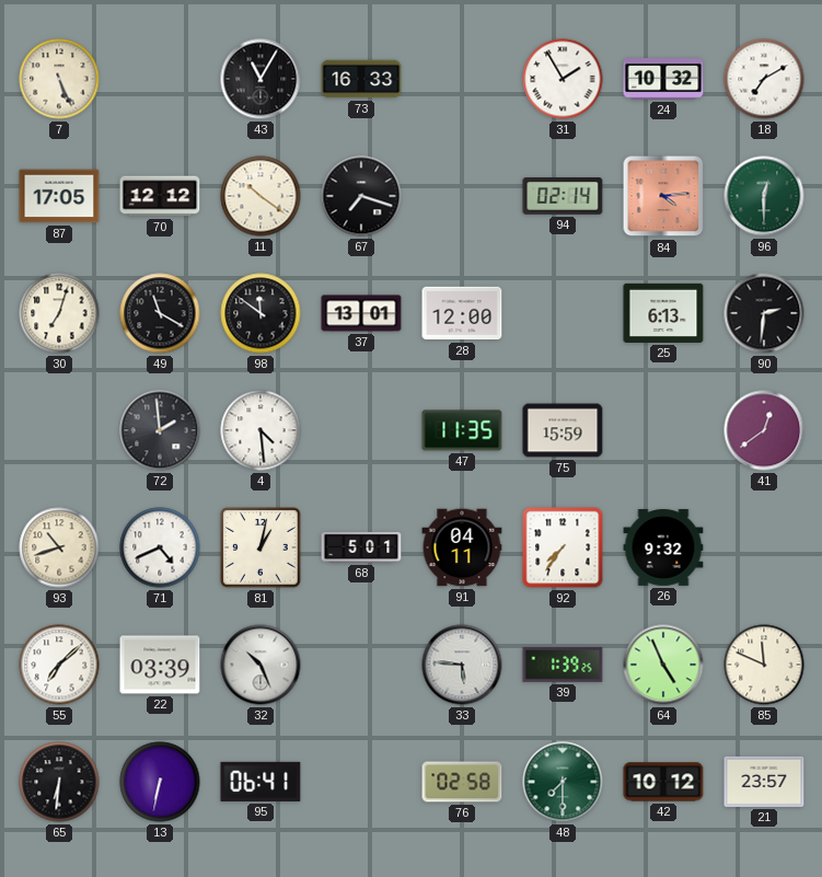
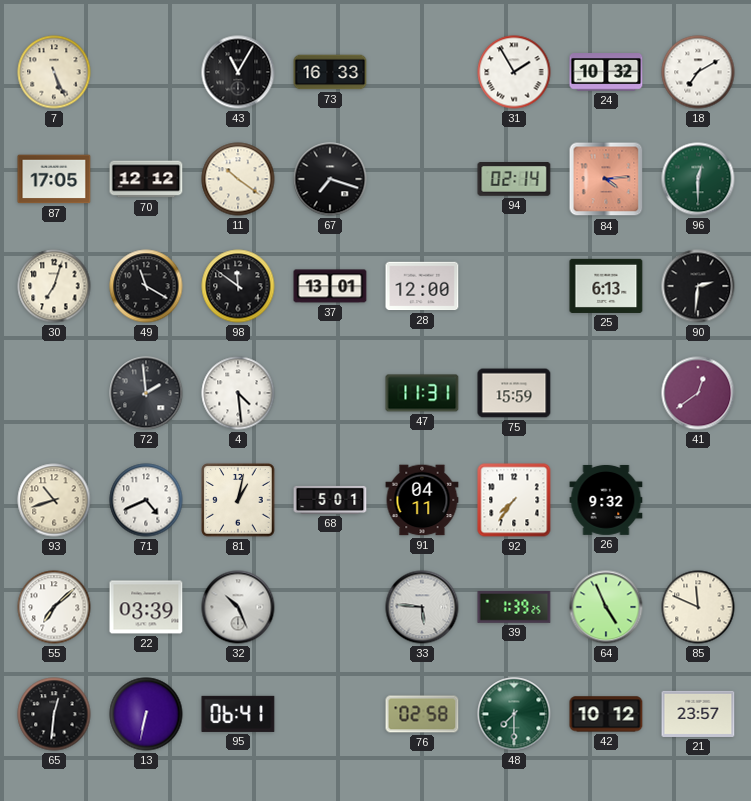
47: 11:35 -> 11:31 (422, 393)
65: 6:31 -> 12:31 (54, 714)
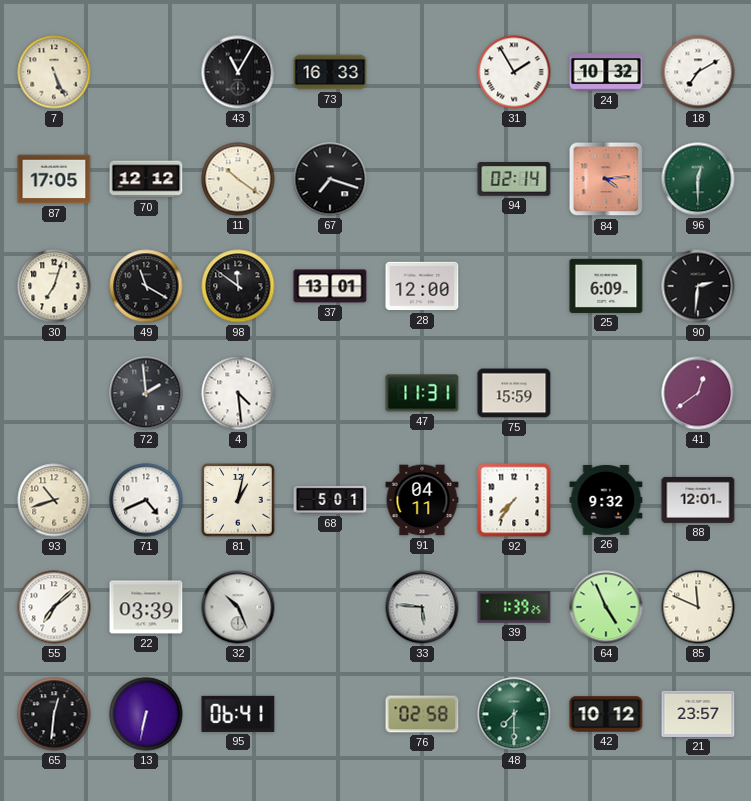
25: 6:13 -> 6:09 (606, 286)
88: none -> 12:01 (698, 500)
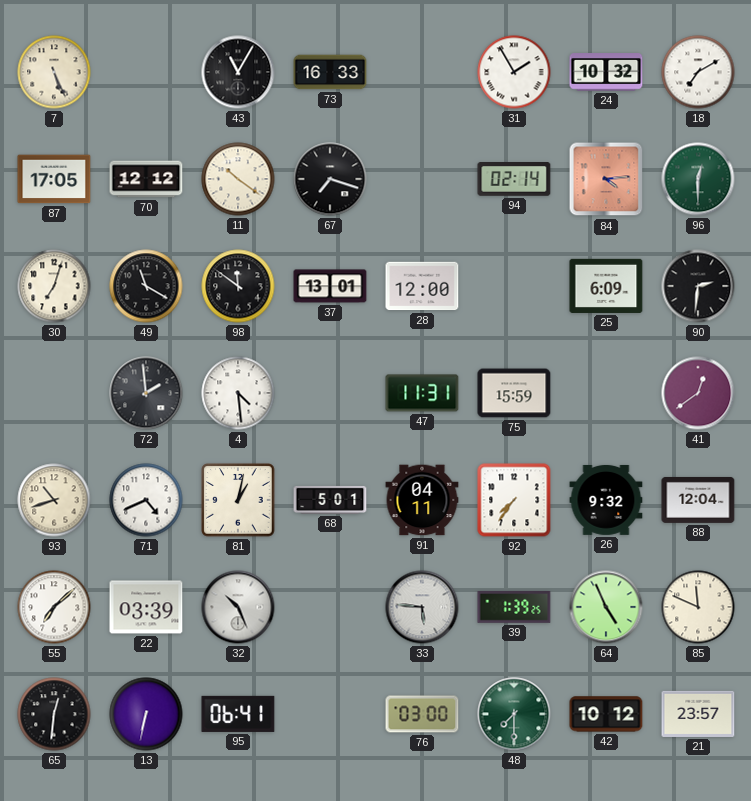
88: 12:01 -> 12:04 (698, 500)
76: 02:58 -> 03:00 (422, 714)
